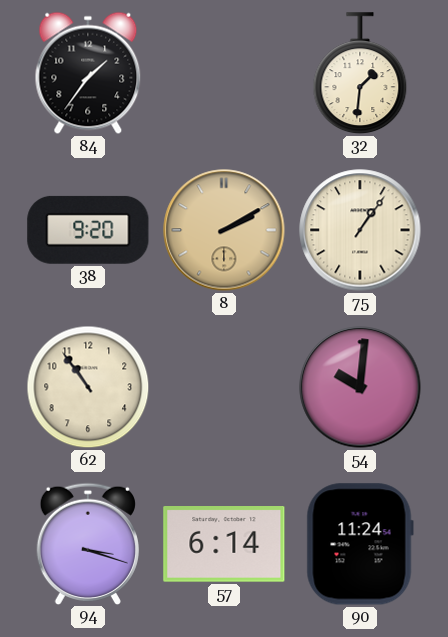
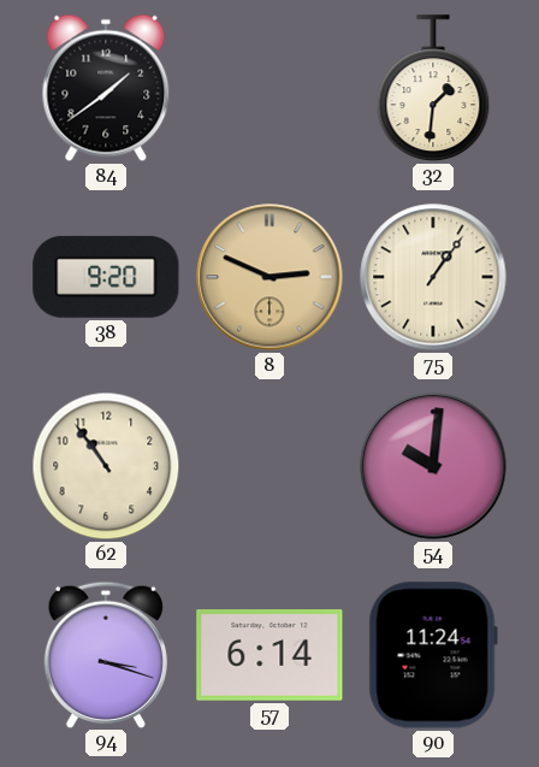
84: 1:36 -> 1:39 (106, 88)
8: 2:10 -> 2:49 (269, 277)
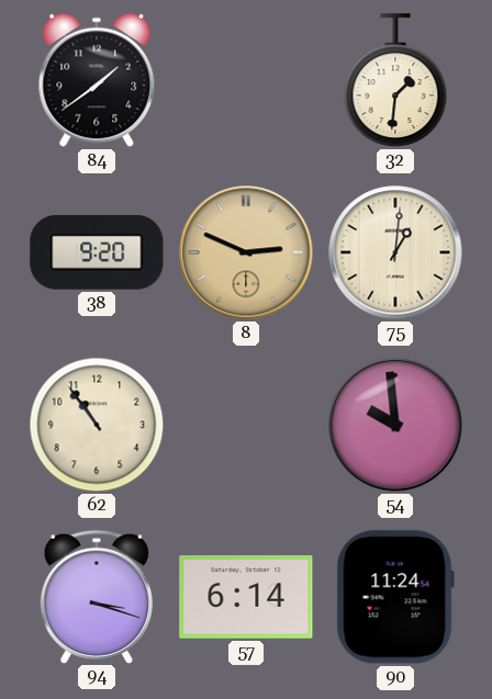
75: 1:06 -> 1:01 (395, 252)
54: 10:01 -> 9:59 (395, 425)
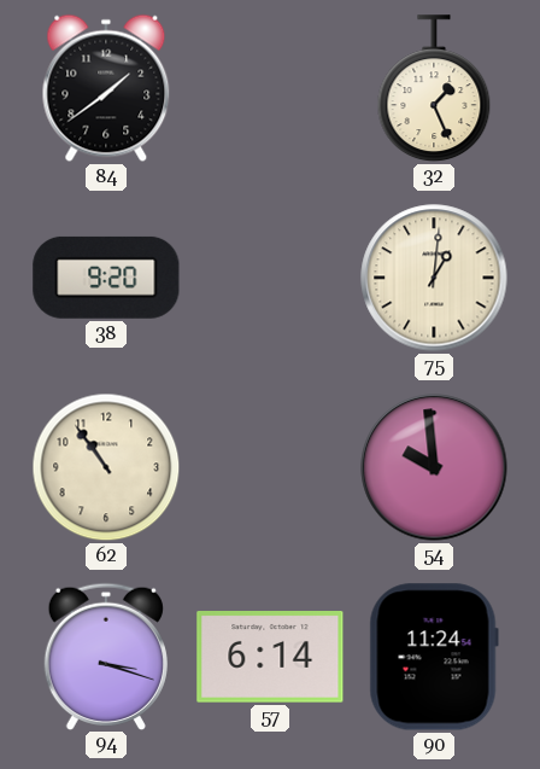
32: 1:31 -> 1:26 (434, 89)
8: 2:49 -> none (246, 252)
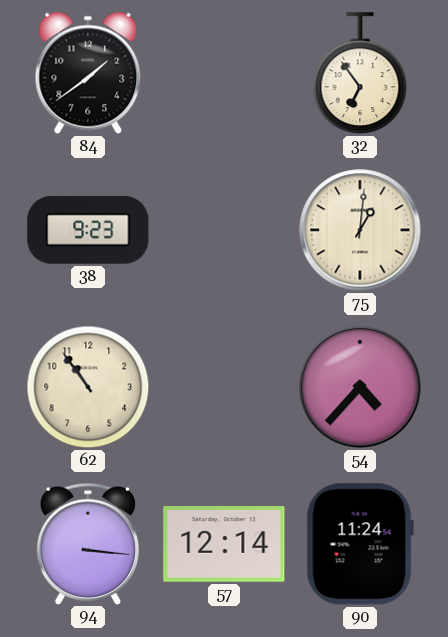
32: 1:26 -> 6:54 (360, 74)
38: 9:20 -> 9:23 (88, 230)
54: 9:59 -> 4:37 (360, 387)
94: 3:18 -> 3:16 (88, 543)
57: 6:14 -> 12:14 (224, 545)
